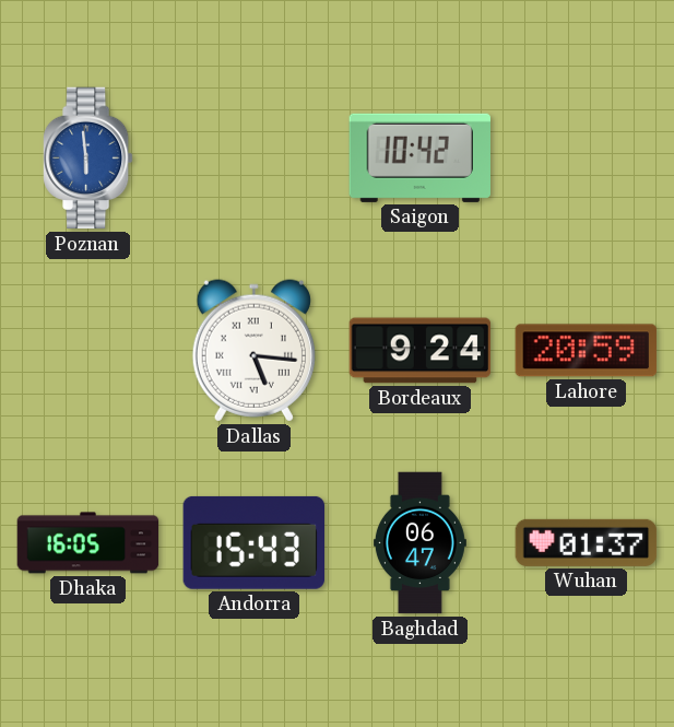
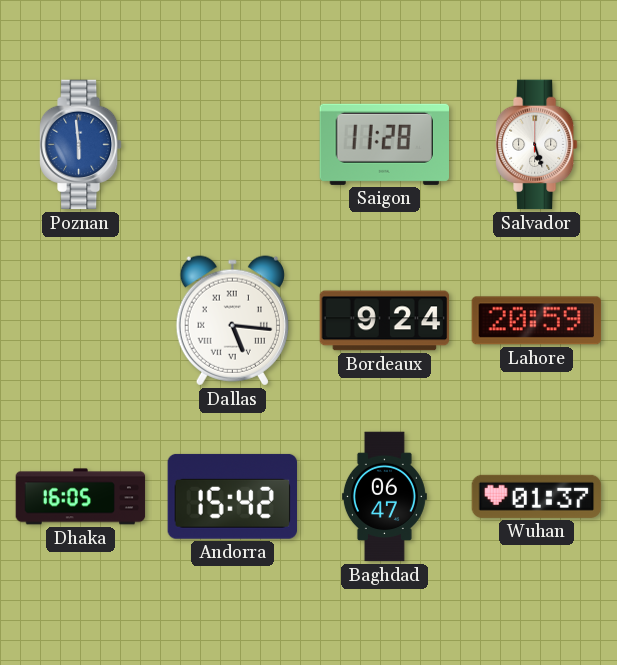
Saigon: 10:42 -> 11:28 (385, 144)
Salvador: none -> 5:27 (537, 145)
Andorra: 15:43 -> 15:42 (232, 496)
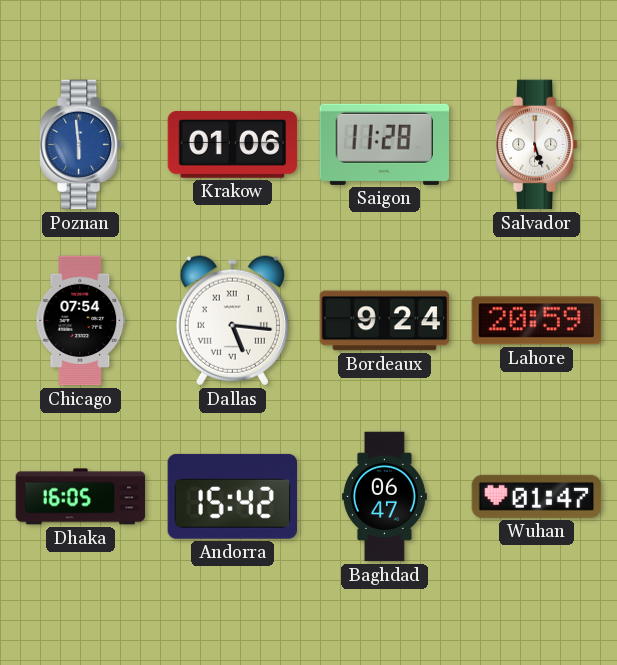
Krakow: none -> 01:06 (233, 144)
Chicago: none -> 07:54 (81, 321)
Wuhan: 01:37 -> 01:47 (537, 496)
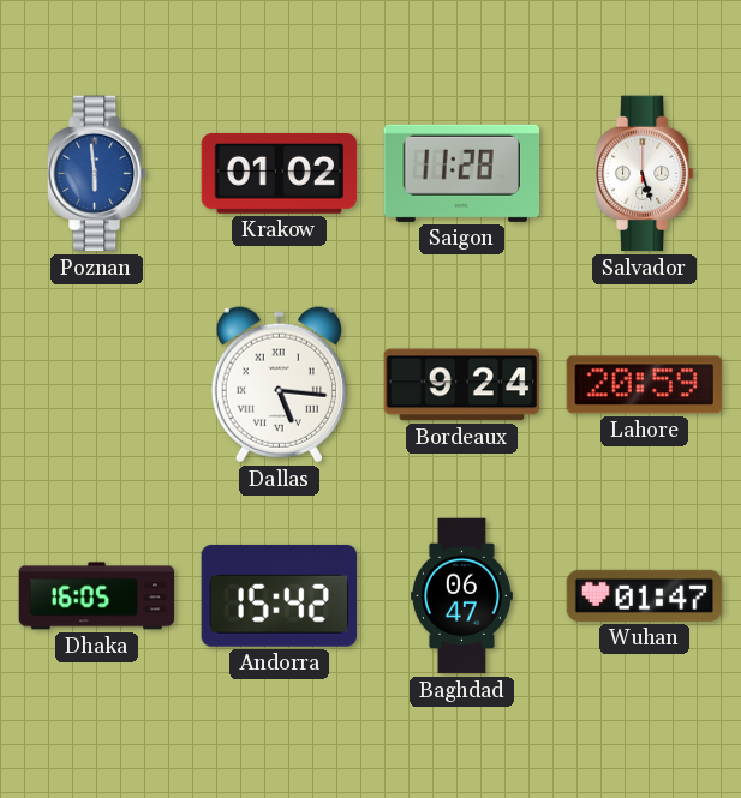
Krakow: 01:06 -> 01:02 (280, 173)
Chicago: 07:54 -> none (81, 321)
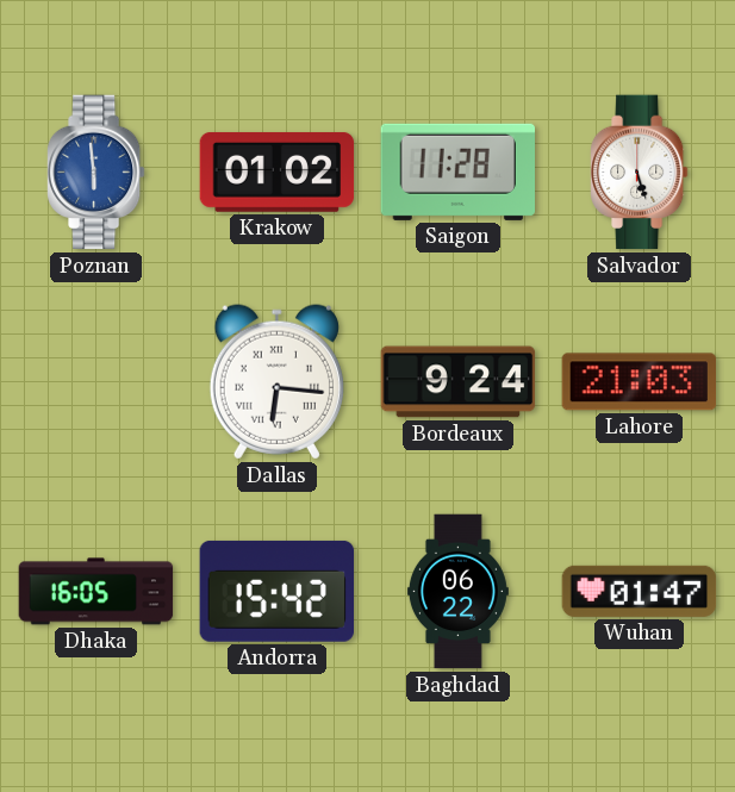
Dallas: 5:16 -> 6:16 (276, 382)
Lahore: 20:59 -> 21:03 (639, 382)
Baghdad: 06:47 -> 06:22 (457, 592)
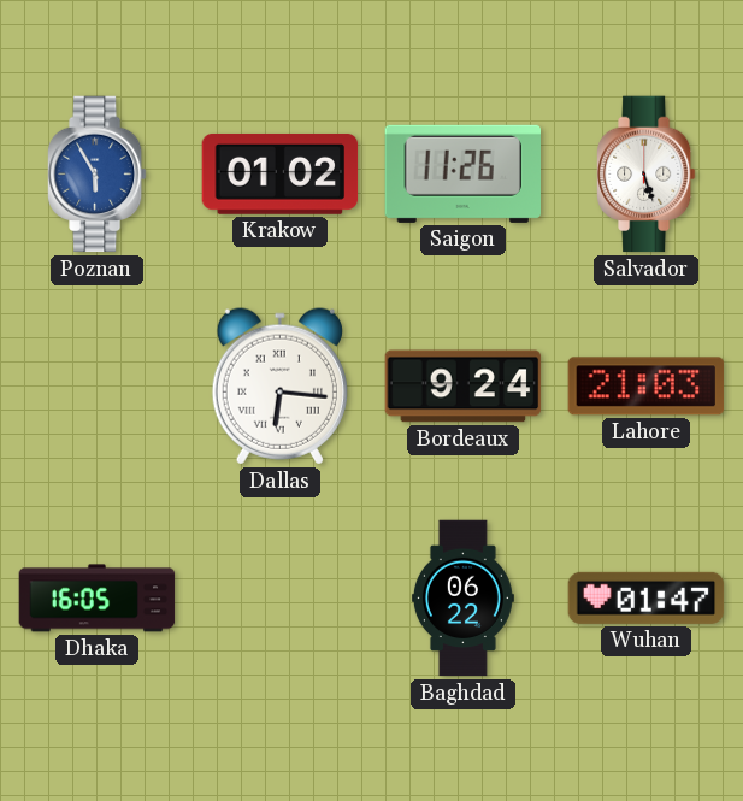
Poznan: 5:59 -> 5:55 (98, 175)
Saigon: 11:28 -> 11:26 (464, 173)
Andorra: 15:42 -> none (276, 591)
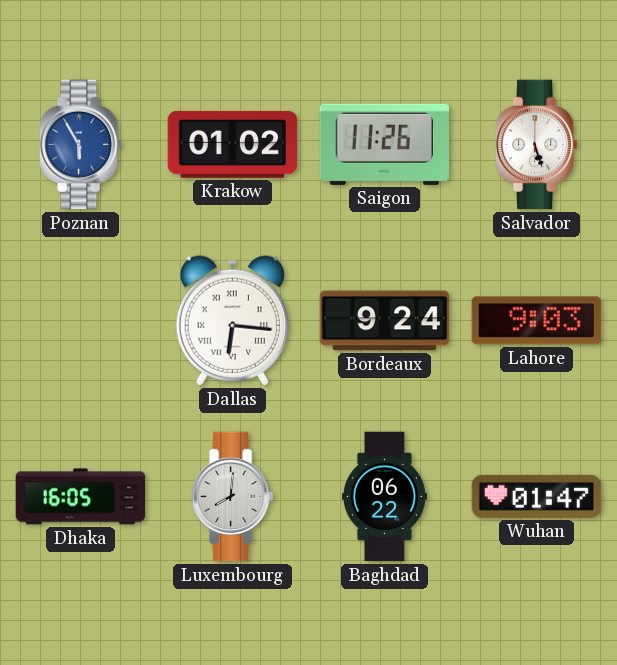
Lahore: 21:03 -> 9:03 (536, 321)
Luxembourg: none -> 8:01 (233, 497)
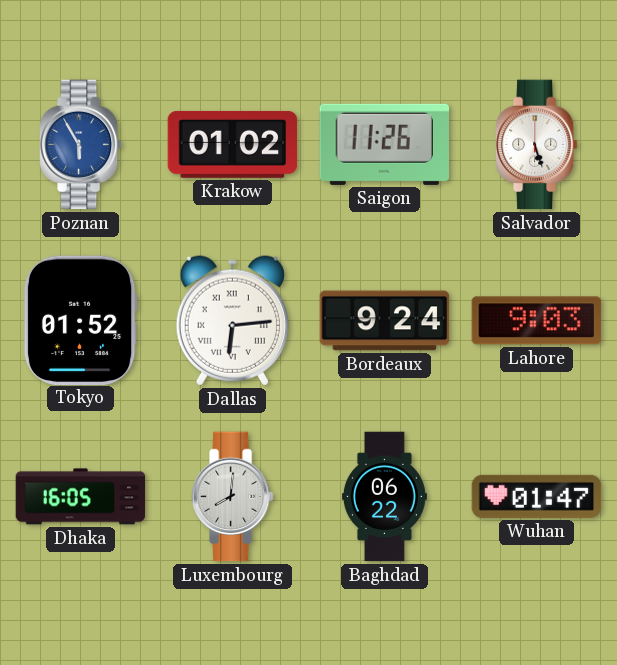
Tokyo: none -> 01:52 (80, 320)
Dallas: 6:16 -> 6:14 (232, 321)
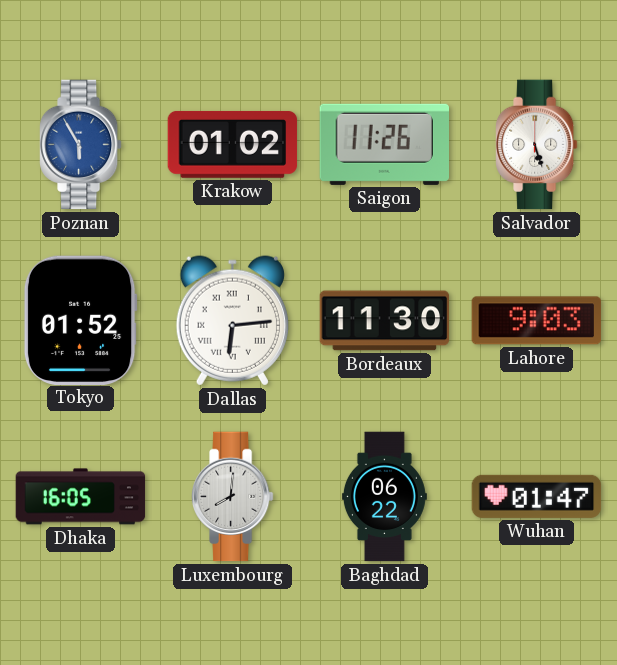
Bordeaux: 9:24 -> 11:30 (385, 321)
